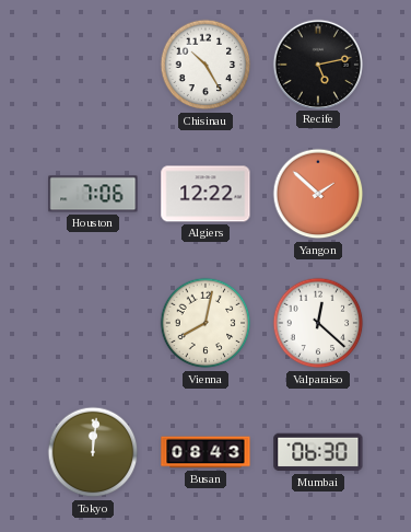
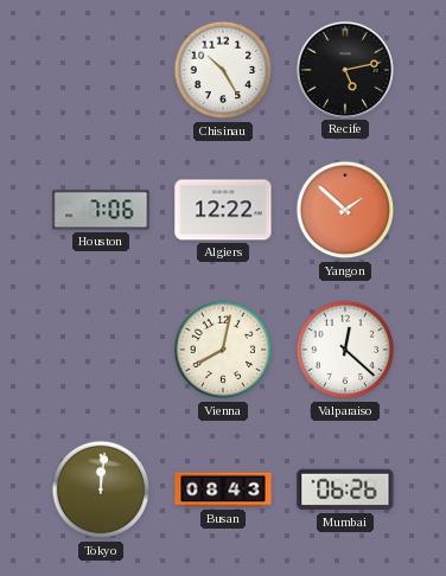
Mumbai: 06:30 -> 06:26 (345, 489)
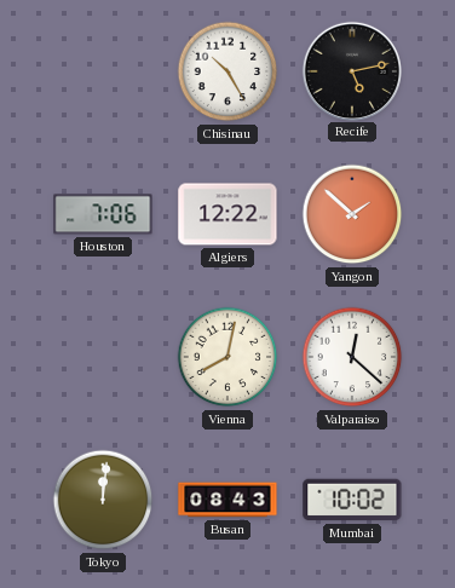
Mumbai: 06:26 -> 10:02 (352, 500)
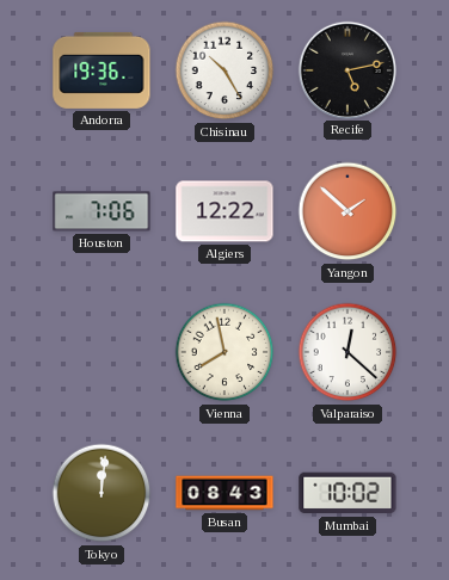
Andorra: none -> 19:36 (102, 70)
Vienna: 8:02 -> 7:58 (224, 352)
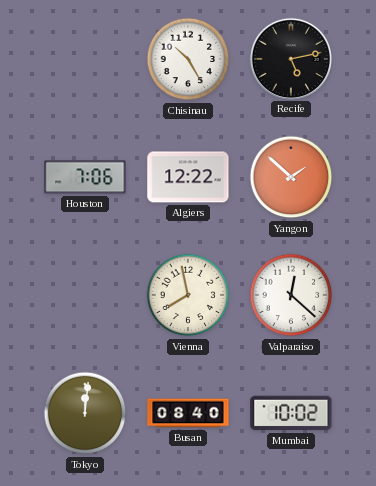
Andorra: 19:36 -> none (102, 70)
Busan: 08:43 -> 08:40 (188, 413)
